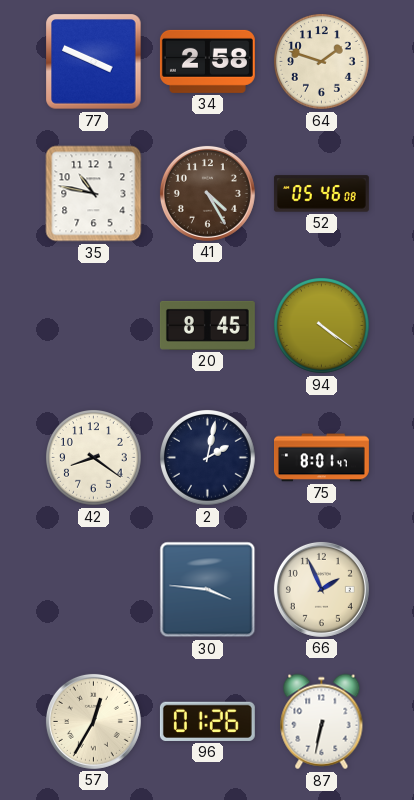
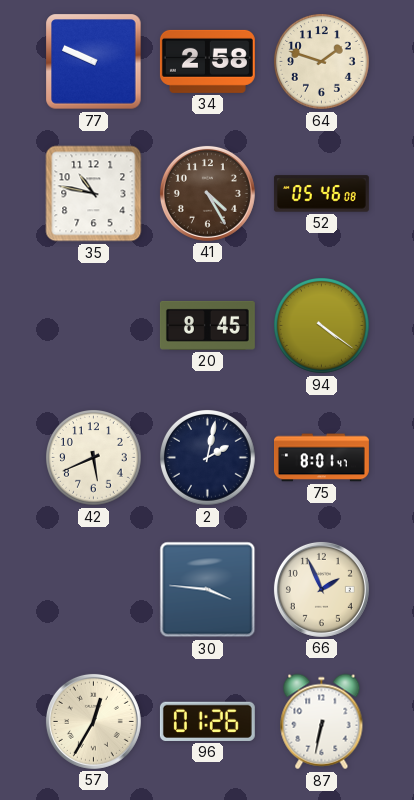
77: 3:49 -> 9:49 (94, 62)
42: 8:21 -> 5:41 (94, 458)
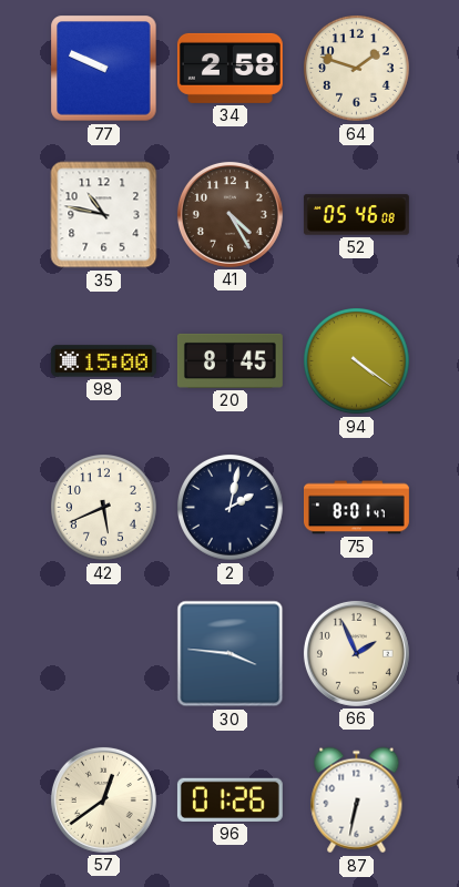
98: none -> 15:00 (103, 361)
57: 12:35 -> 12:39 (103, 799)
